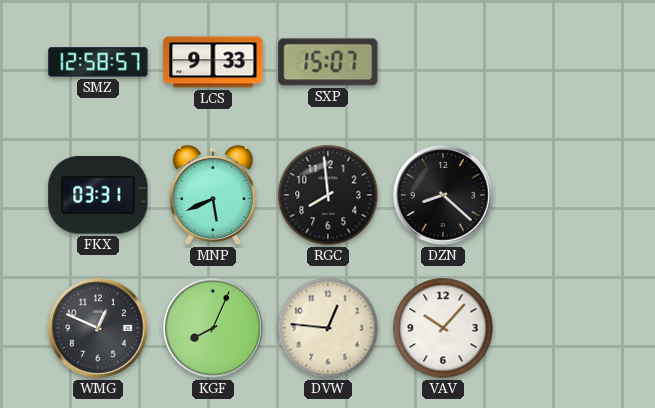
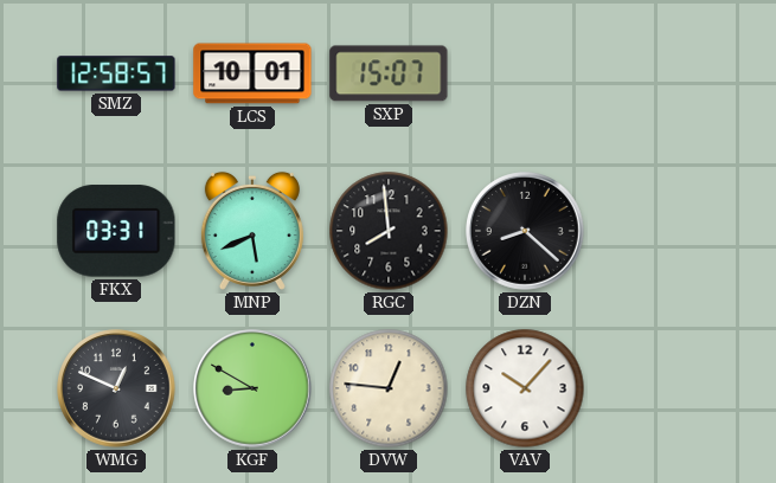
LCS: 9:33 -> 10:01 (252, 73)
KGF: 8:04 -> 8:50 (252, 388)
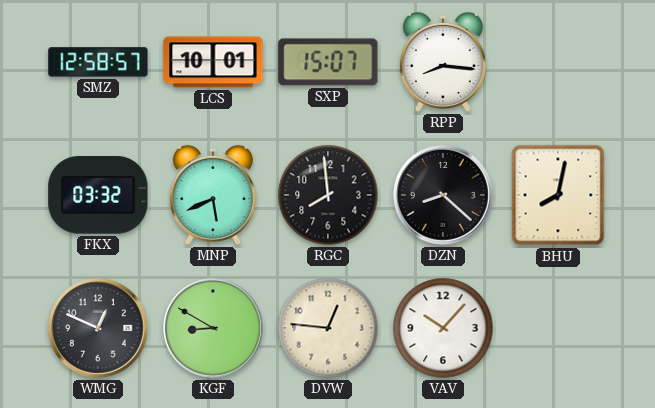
RPP: none -> 8:16 (443, 62)
FKX: 03:31 -> 03:32 (98, 195)
BHU: none -> 8:02 (558, 195)
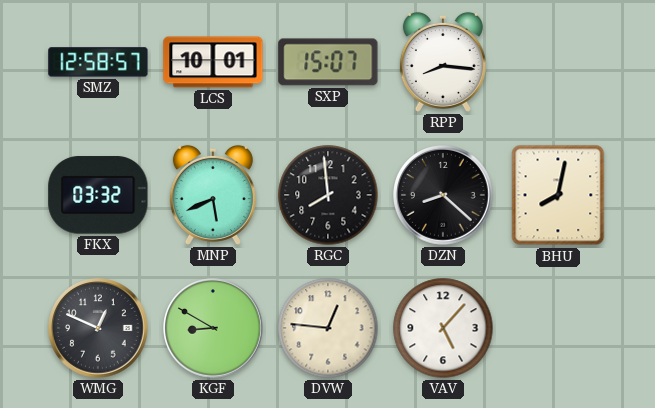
VAV: 10:07 -> 5:07 (443, 328)
